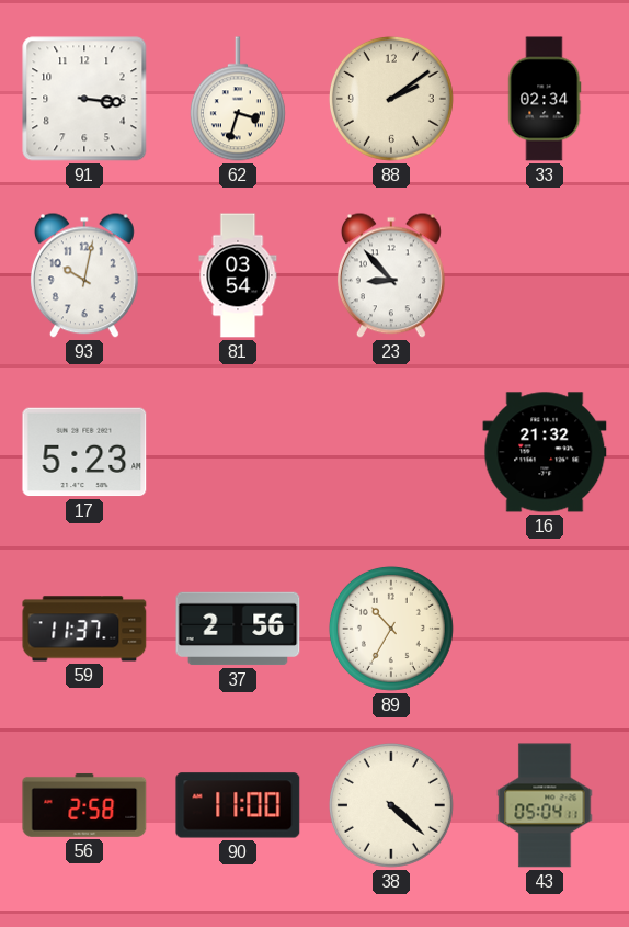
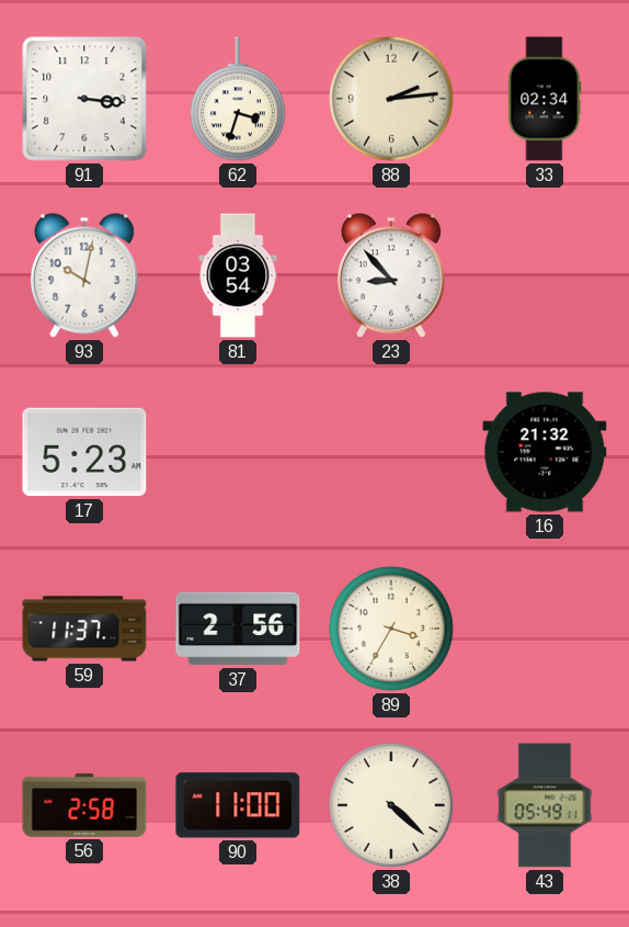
88: 2:09 -> 2:14 (391, 99)
89: 10:35 -> 3:35 (391, 629)
43: 05:04 -> 05:49 (545, 805)
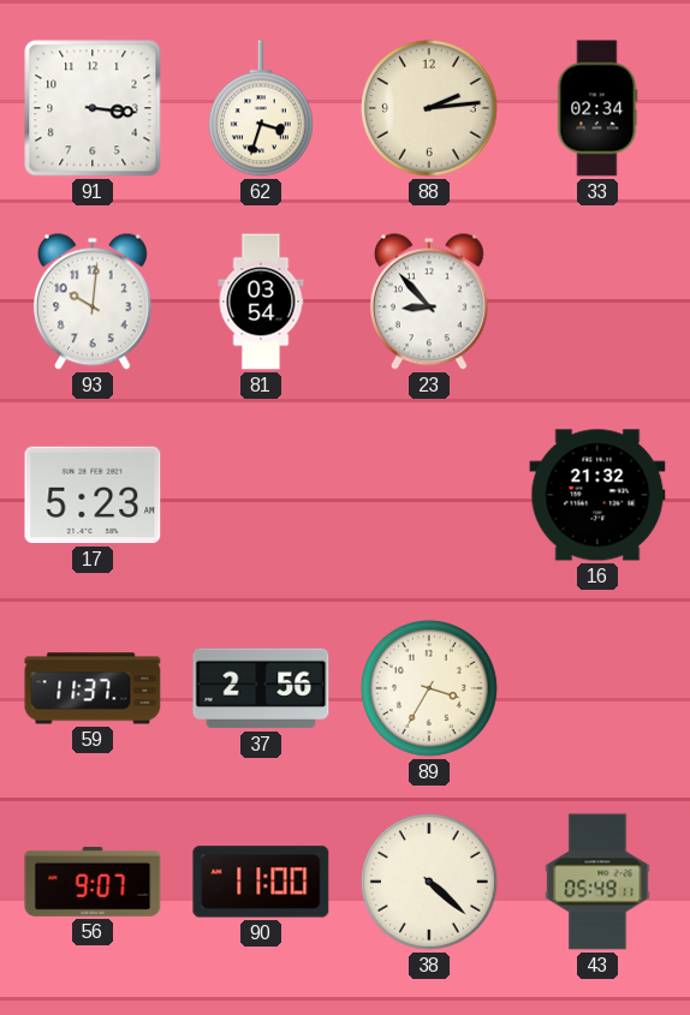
93: 10:02 -> 10:01 (93, 301)
56: 2:58 -> 9:07 (93, 882)
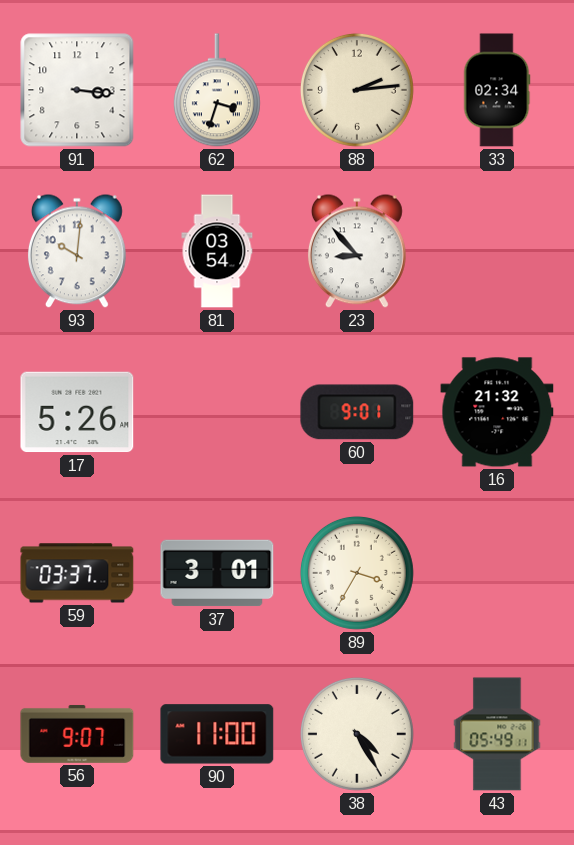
17: 5:23 -> 5:26 (77, 412)
60: none -> 9:01 (357, 412)
59: 11:37 -> 03:37 (77, 573)
37: 2:56 -> 3:01 (217, 573)
38: 4:22 -> 4:25 (357, 734)
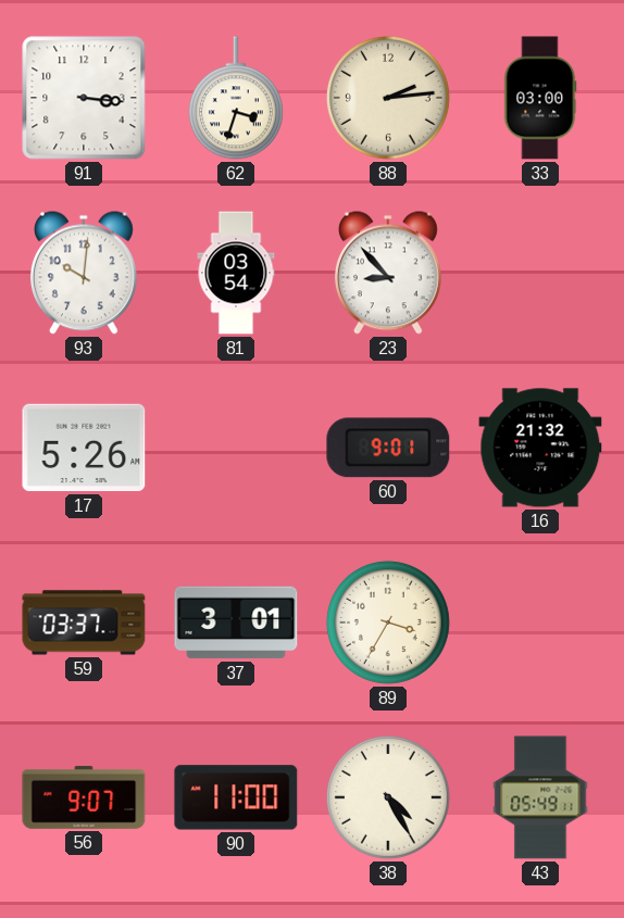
33: 02:34 -> 03:00 (540, 98)
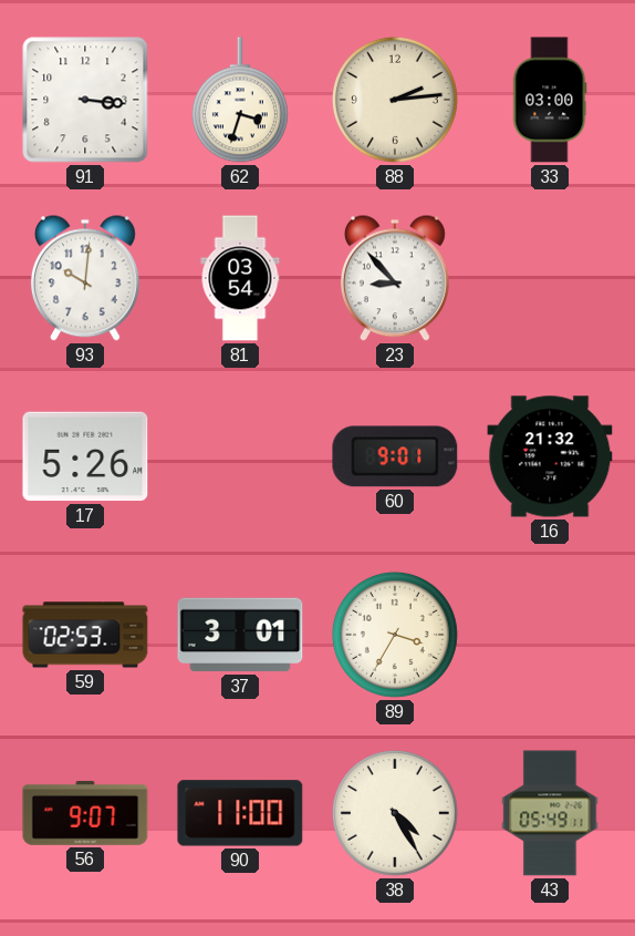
59: 03:37 -> 02:53 (85, 635)
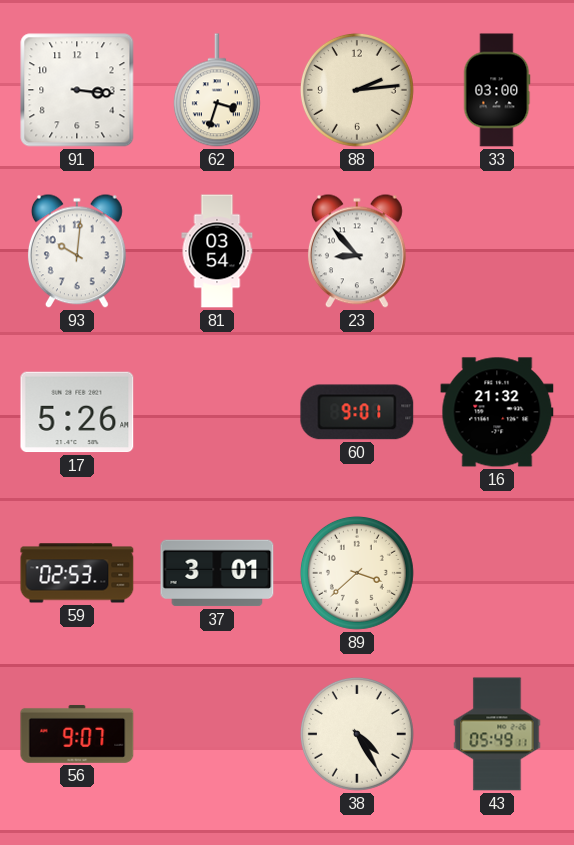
89: 3:35 -> 3:38 (357, 573)
90: 11:00 -> none (240, 813)
